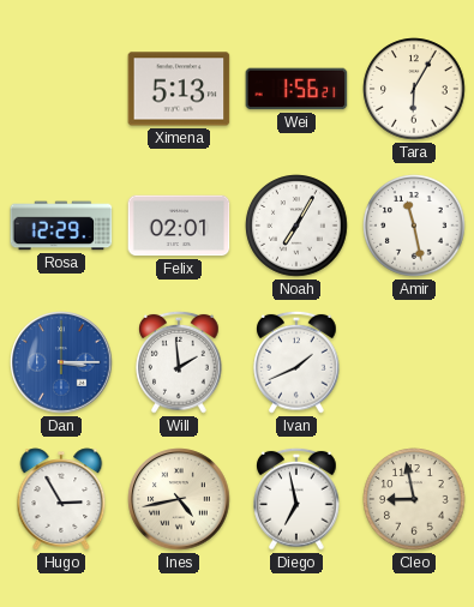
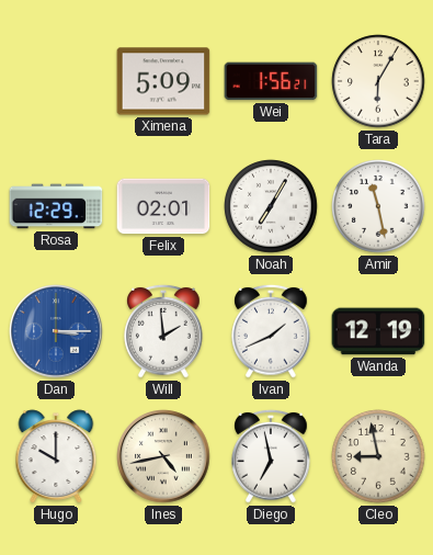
Ximena: 5:13 -> 5:09 (163, 81)
Wanda: none -> 12:19 (378, 331)
Hugo: 2:55 -> 10:00 (56, 456)
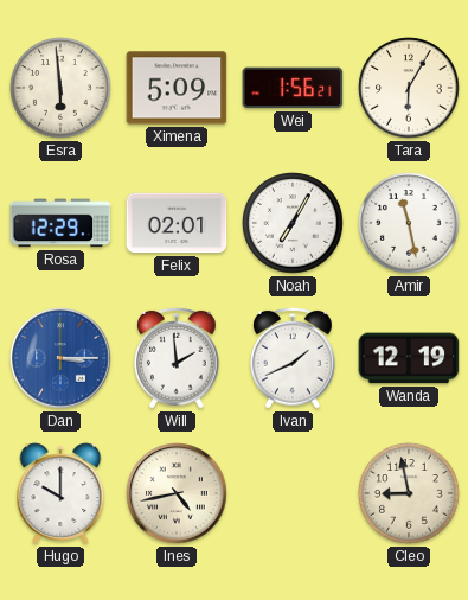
Esra: none -> 5:59 (60, 88)
Diego: 6:58 -> none (271, 456)
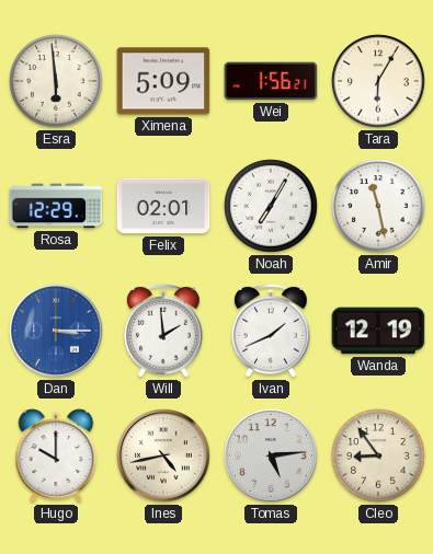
Tomas: none -> 5:14 (271, 455)
Cleo: 8:58 -> 8:54 (378, 455)
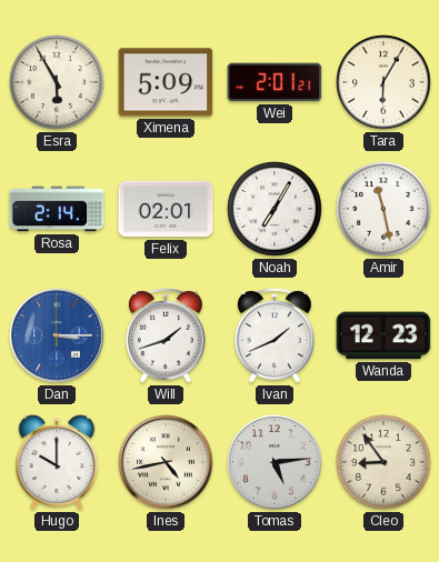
Esra: 5:59 -> 5:55 (57, 82)
Wei: 1:56 -> 2:01 (275, 82)
Rosa: 12:29 -> 2:14 (57, 209)
Will: 1:59 -> 1:42 (166, 335)
Wanda: 12:19 -> 12:23 (383, 335)
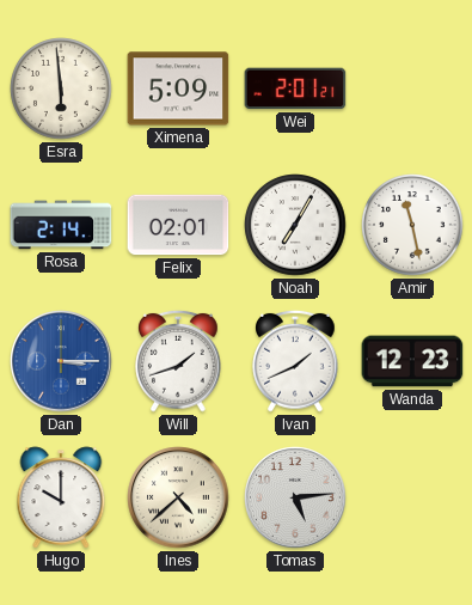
Esra: 5:55 -> 5:59 (61, 88)
Tara: 6:05 -> none (383, 82)
Ines: 4:43 -> 4:38 (178, 497)
Cleo: 8:54 -> none (383, 462)
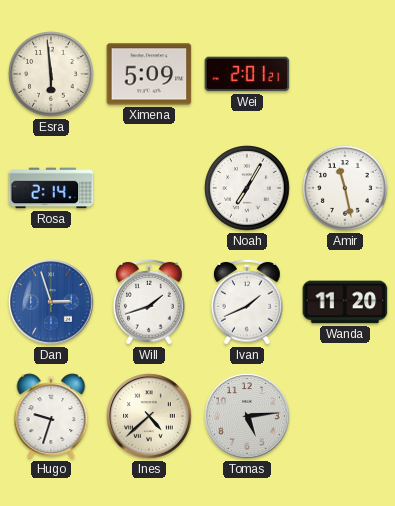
Felix: 02:01 -> none (178, 225)
Dan: 3:15 -> 2:57 (51, 302)
Wanda: 12:23 -> 11:20 (345, 302)
Hugo: 10:00 -> 9:33 (51, 416)
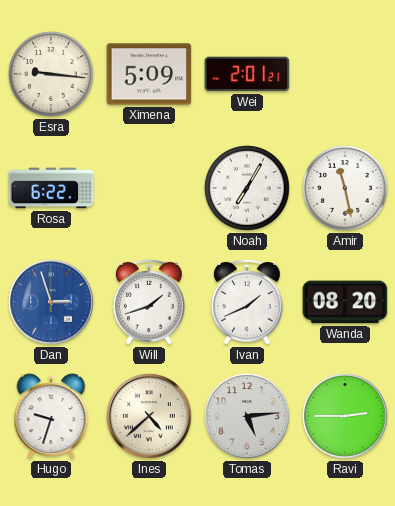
Esra: 5:59 -> 9:16 (51, 74)
Rosa: 2:14 -> 6:22 (51, 188)
Wanda: 11:20 -> 08:20 (345, 302)
Ravi: none -> 2:45 (345, 416)
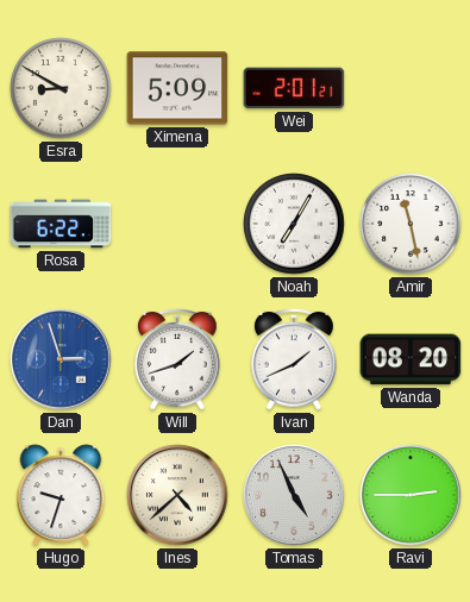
Esra: 9:16 -> 8:50 (61, 88)
Tomas: 5:14 -> 4:56 (294, 495)
